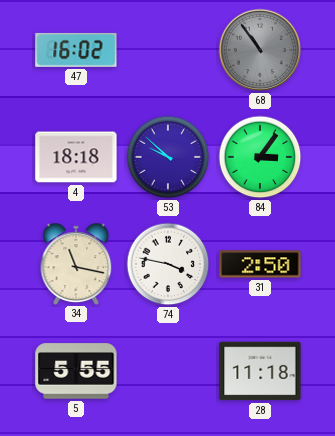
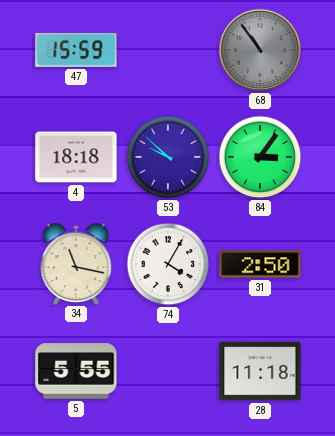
47: 16:02 -> 15:59 (76, 50)
74: 3:47 -> 4:05 (168, 264)
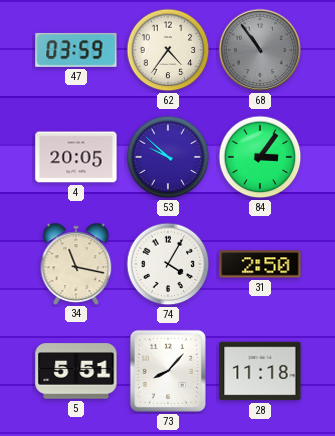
47: 15:59 -> 03:59 (76, 50)
62: none -> 4:36 (168, 50)
4: 18:18 -> 20:05 (76, 157)
5: 5:55 -> 5:51 (76, 371)
73: none -> 8:07 (168, 371)
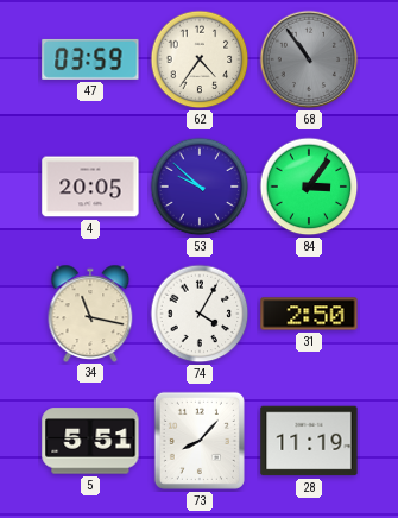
28: 11:18 -> 11:19 (309, 441)
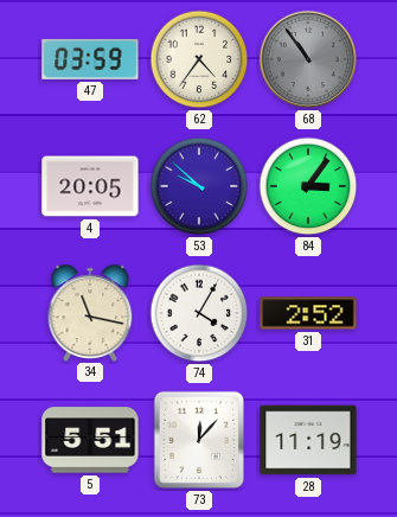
31: 2:50 -> 2:52 (308, 313)
73: 8:07 -> 12:07 (199, 440)
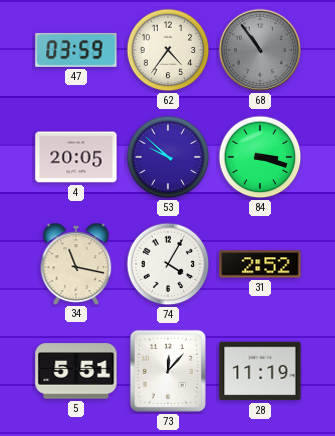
84: 3:06 -> 3:18 (260, 157)
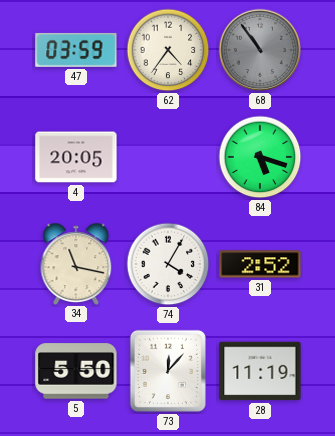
53: 9:52 -> none (168, 157)
84: 3:18 -> 5:18 (260, 157)
5: 5:51 -> 5:50 (76, 371)
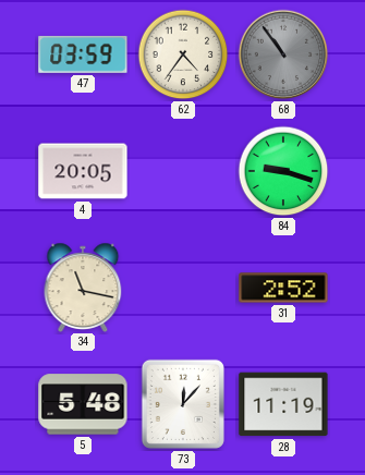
84: 5:18 -> 9:18 (283, 171)
74: 4:05 -> none (168, 264)
5: 5:50 -> 5:48 (83, 404)
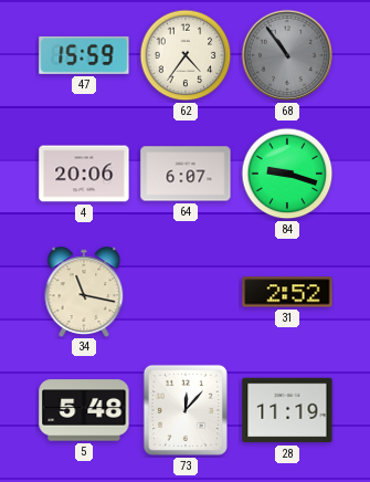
47: 03:59 -> 15:59 (84, 55)
4: 20:05 -> 20:06 (84, 174)
64: none -> 6:07 (186, 174)
